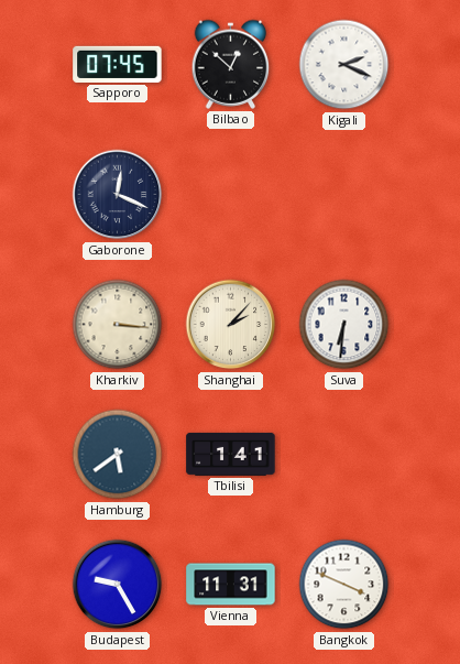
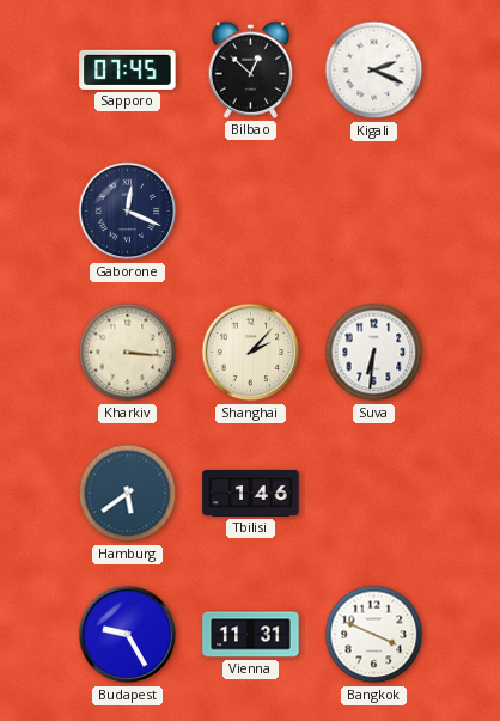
Tbilisi: 1:41 -> 1:46 (251, 493)
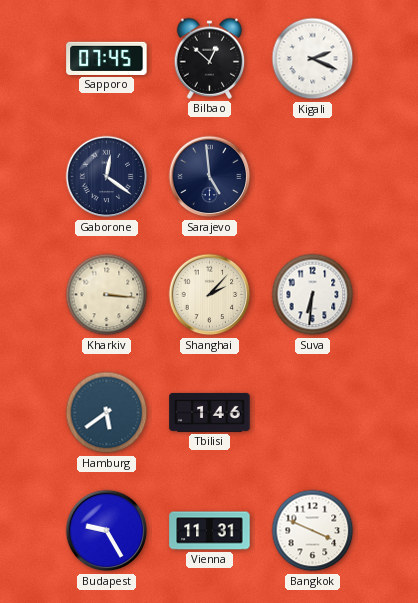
Gaborone: 12:19 -> 12:21 (107, 177)
Sarajevo: none -> 4:59 (210, 177)
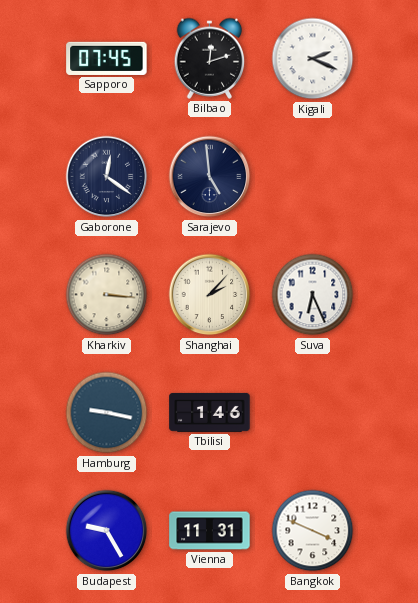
Bilbao: 12:52 -> 12:12 (210, 58)
Suva: 6:31 -> 6:26 (313, 295)
Hamburg: 5:39 -> 9:17 (107, 413)
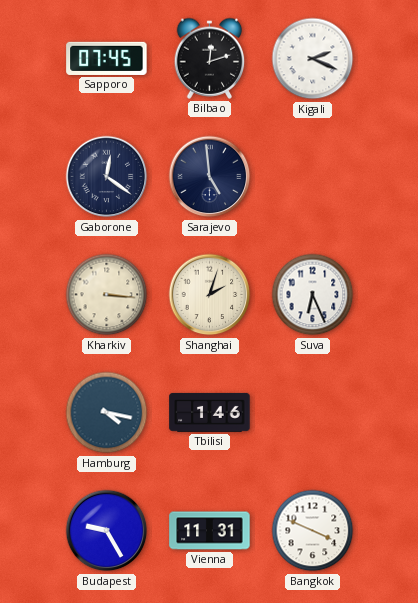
Shanghai: 2:07 -> 2:03 (210, 295)
Hamburg: 9:17 -> 4:17 (107, 413)
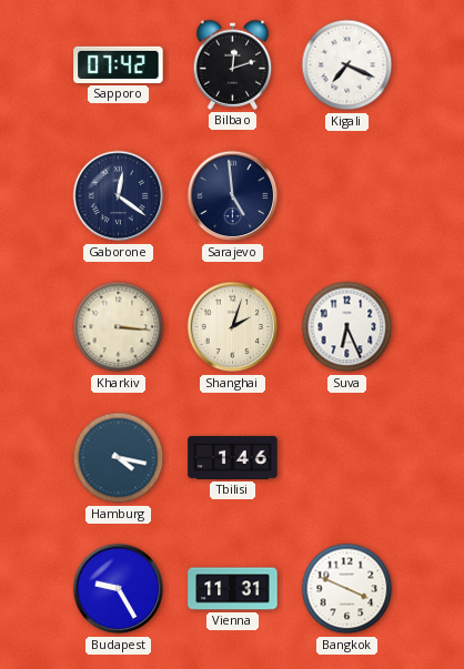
Sapporo: 07:45 -> 07:42 (119, 64)
Kigali: 2:19 -> 7:19 (347, 65)
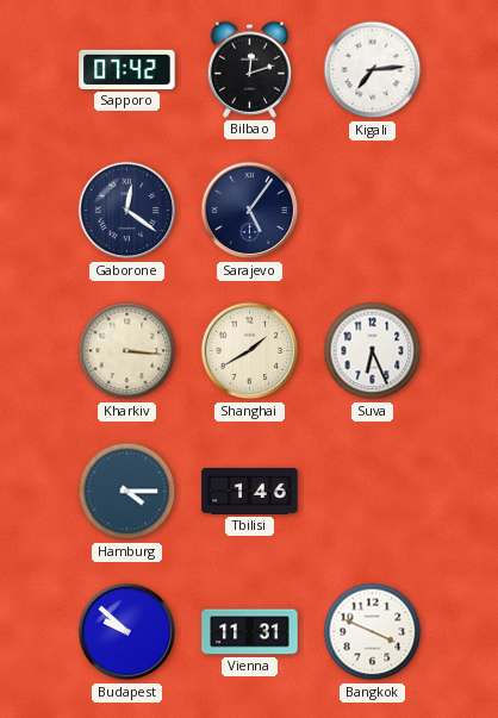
Kigali: 7:19 -> 7:14 (373, 70)
Sarajevo: 4:59 -> 5:06 (250, 211)
Shanghai: 2:03 -> 1:40 (250, 351)
Hamburg: 4:17 -> 4:15 (127, 492)
Budapest: 9:25 -> 9:52 (127, 632)
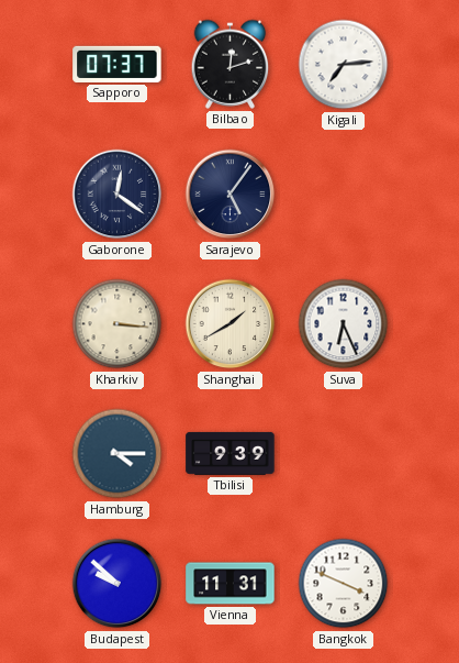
Sapporo: 07:42 -> 07:37 (117, 64)
Tbilisi: 1:46 -> 9:39 (231, 453)
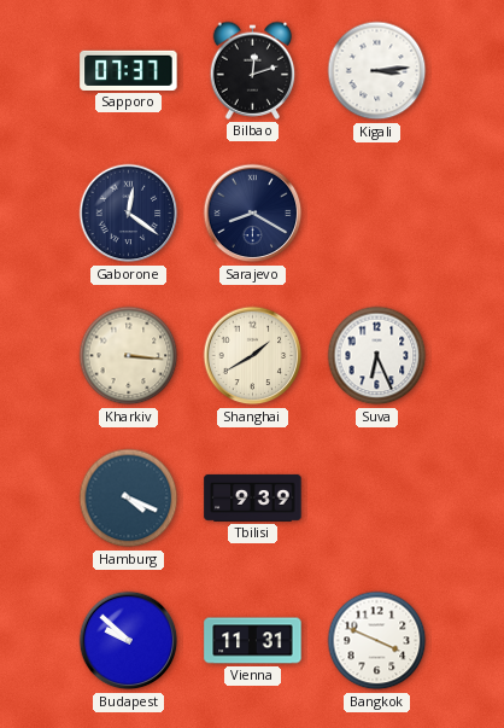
Kigali: 7:14 -> 3:14 (377, 71)
Sarajevo: 5:06 -> 8:20 (253, 214)
Hamburg: 4:15 -> 4:19 (129, 499)
